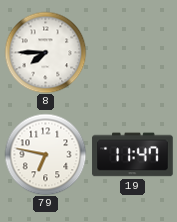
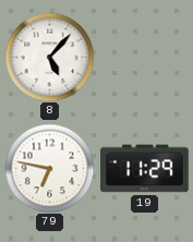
8: 7:45 -> 5:07 (49, 57)
19: 11:47 -> 11:29 (145, 169)
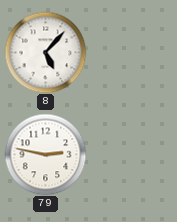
79: 6:47 -> 2:47 (45, 154)
19: 11:29 -> none (145, 169)
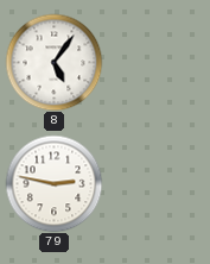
8: 5:07 -> 5:06 (53, 62)
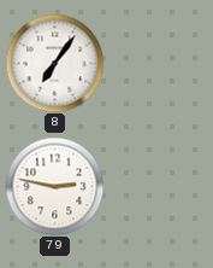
8: 5:06 -> 7:06 (54, 63)
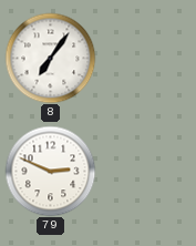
79: 2:47 -> 2:49 (50, 171)
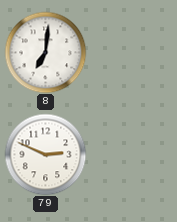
8: 7:06 -> 7:01 (45, 52)
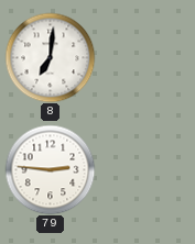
79: 2:49 -> 2:46 (50, 169)
